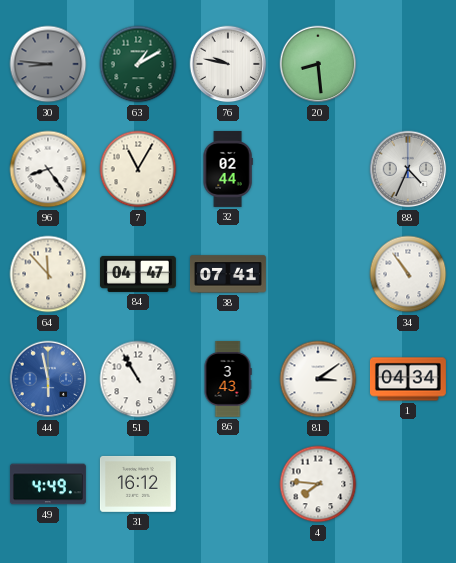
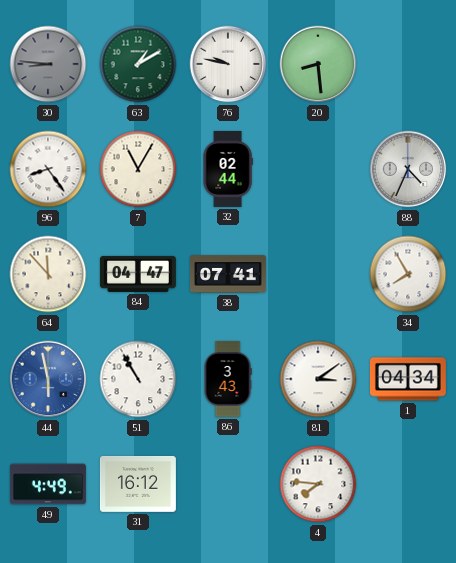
34: 10:54 -> 7:55 (408, 274)
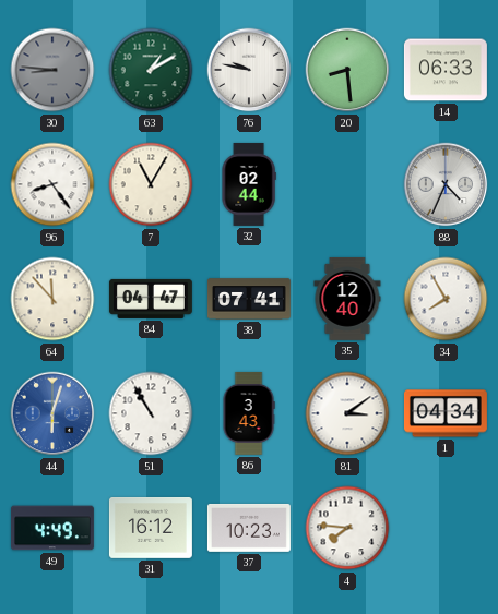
14: none -> 06:33 (446, 70)
35: none -> 12:40 (347, 299)
44: 5:58 -> 6:03 (52, 413)
37: none -> 10:23 (249, 528)
